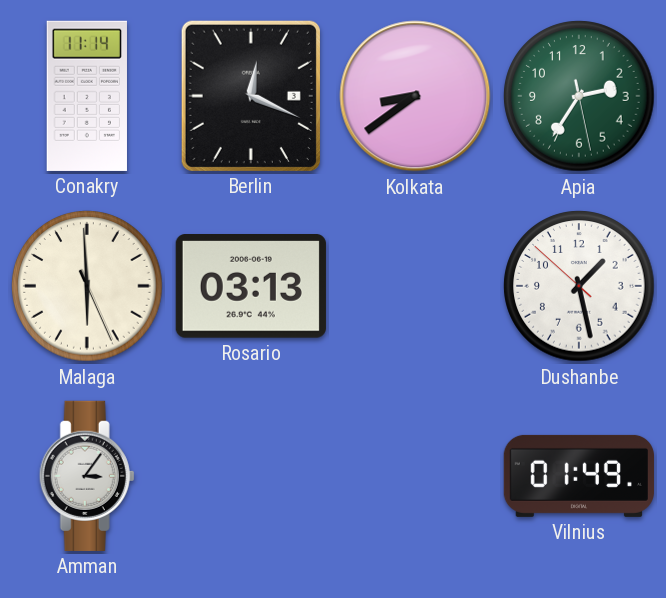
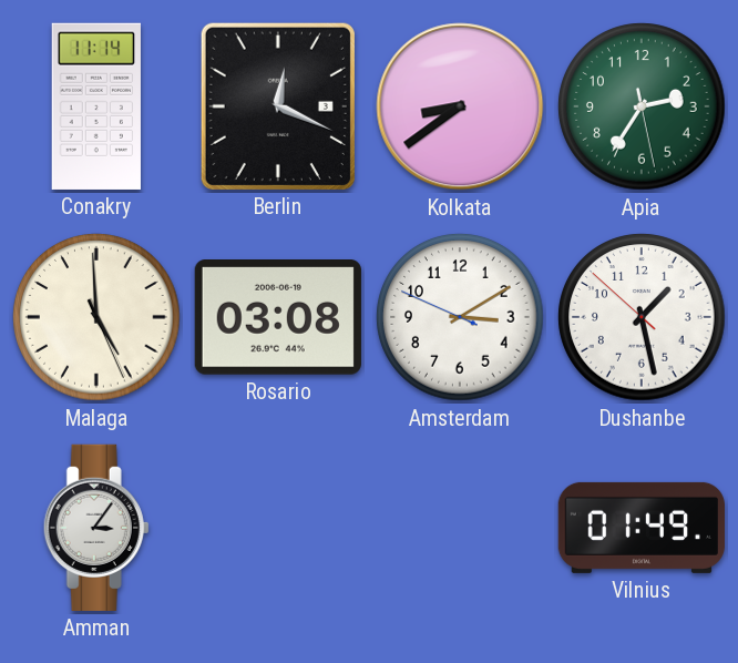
Malaga: 5:59 -> 4:59 (96, 317)
Rosario: 03:13 -> 03:08 (278, 318)
Amsterdam: none -> 3:09 (460, 317)
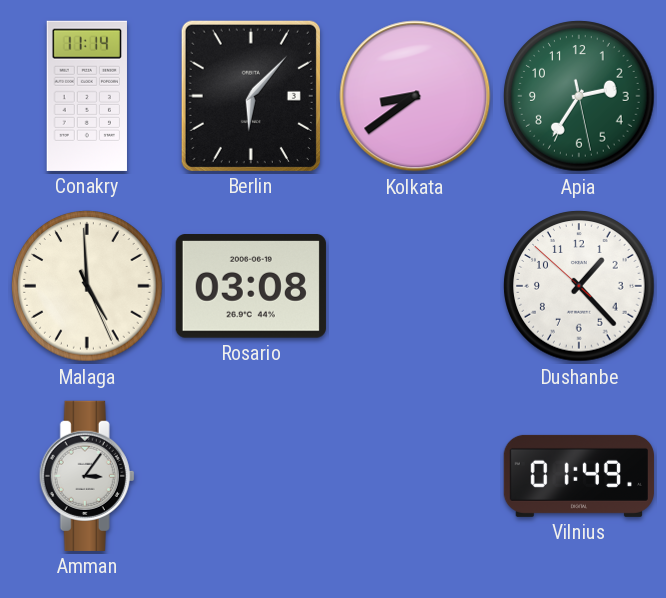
Berlin: 12:19 -> 6:07 (251, 96)
Amsterdam: 3:09 -> none (460, 317)
Dushanbe: 1:27 -> 1:22 (579, 286)
